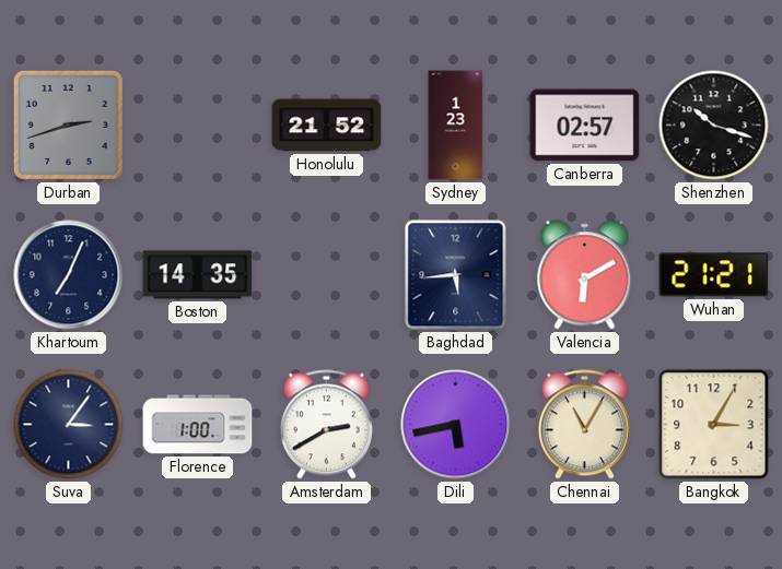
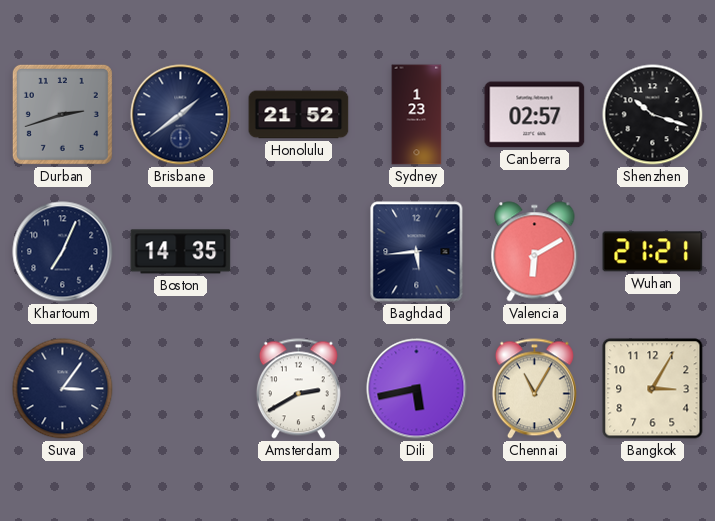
Brisbane: none -> 1:39 (181, 115)
Florence: 1:00 -> none (198, 425)
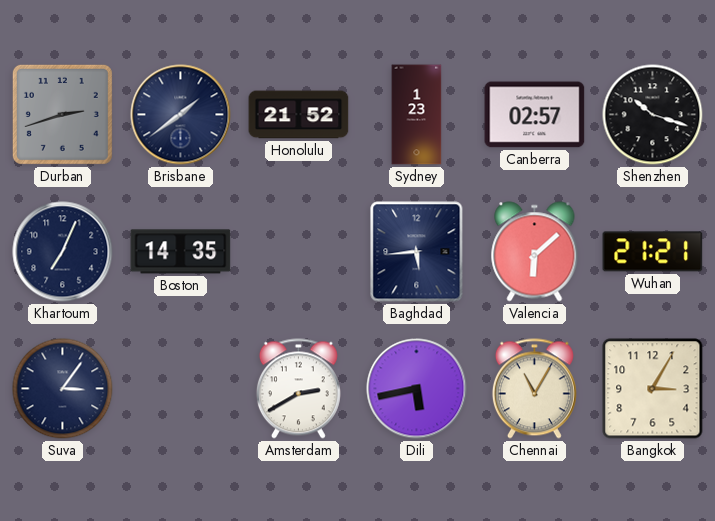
Valencia: 6:10 -> 6:08 (535, 252)
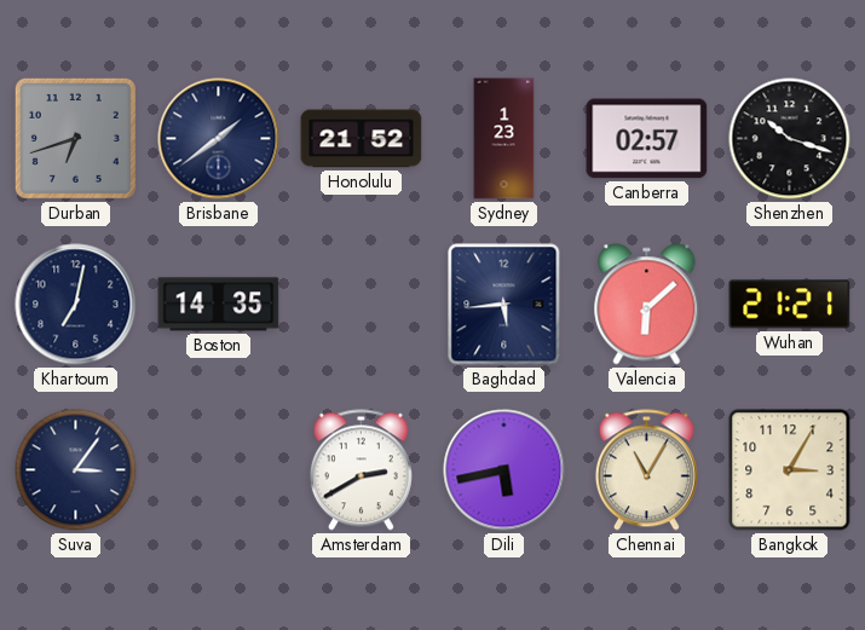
Durban: 2:42 -> 6:42 (75, 138)
Khartoum: 7:04 -> 7:02 (76, 305)
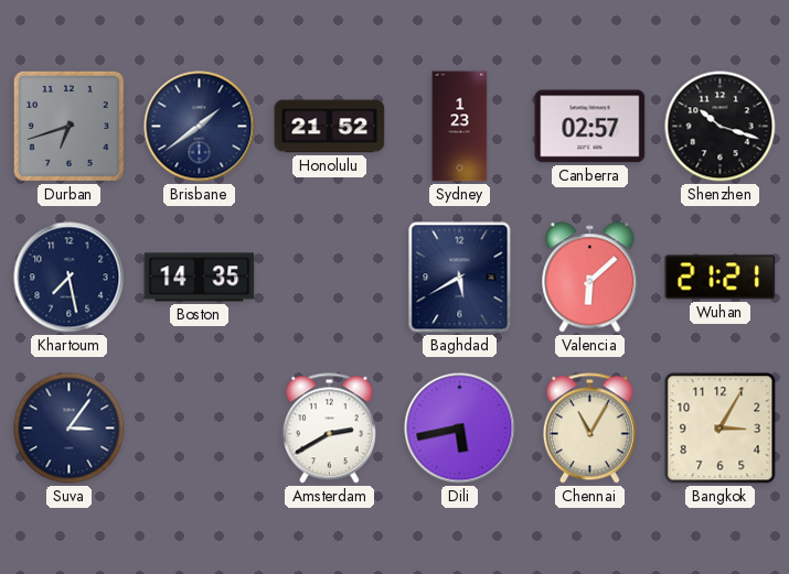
Khartoum: 7:02 -> 7:28 (70, 278)
Baghdad: 5:44 -> 5:40 (460, 278)
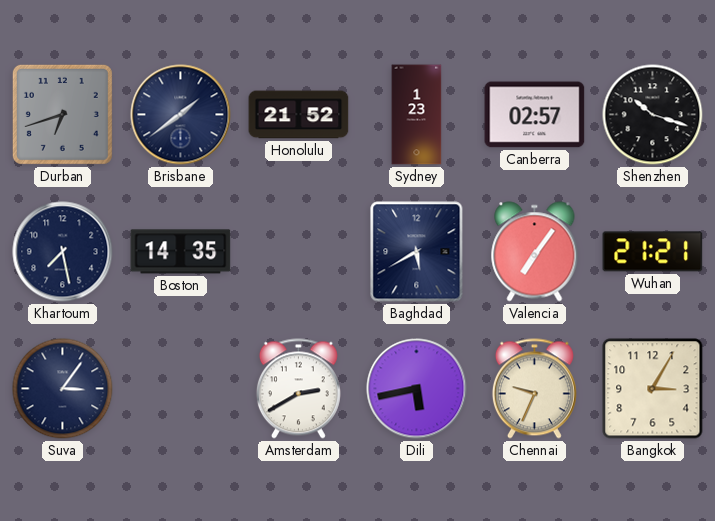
Valencia: 6:08 -> 7:06 (535, 252)
Chennai: 11:05 -> 9:34 (534, 389)
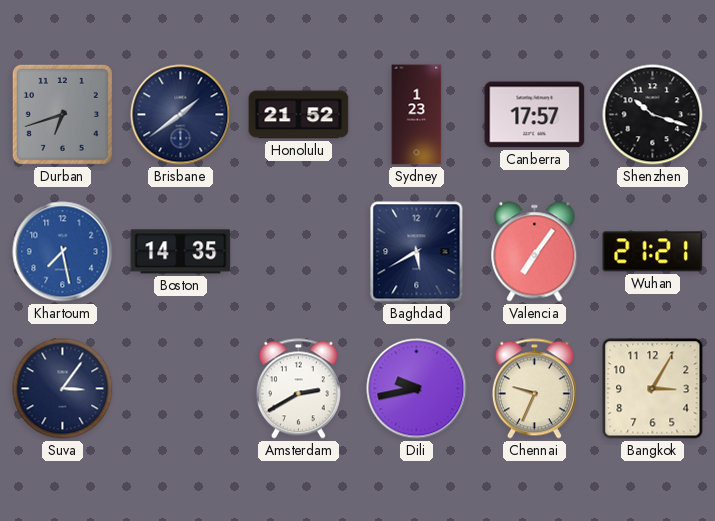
Canberra: 02:57 -> 17:57 (535, 115)
Khartoum dial: navy -> blue (63, 252)
Dili: 5:43 -> 9:43 (417, 389)
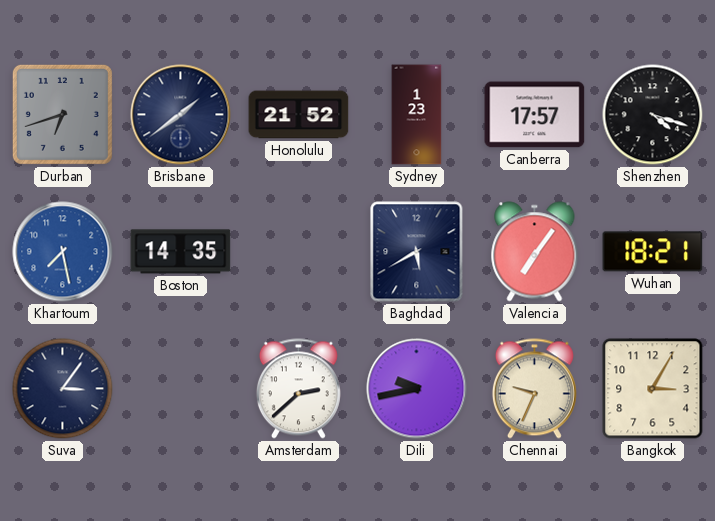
Shenzhen: 10:18 -> 4:18 (653, 115)
Wuhan: 21:21 -> 18:21 (653, 252)
Amsterdam: 2:40 -> 2:38 (298, 389)
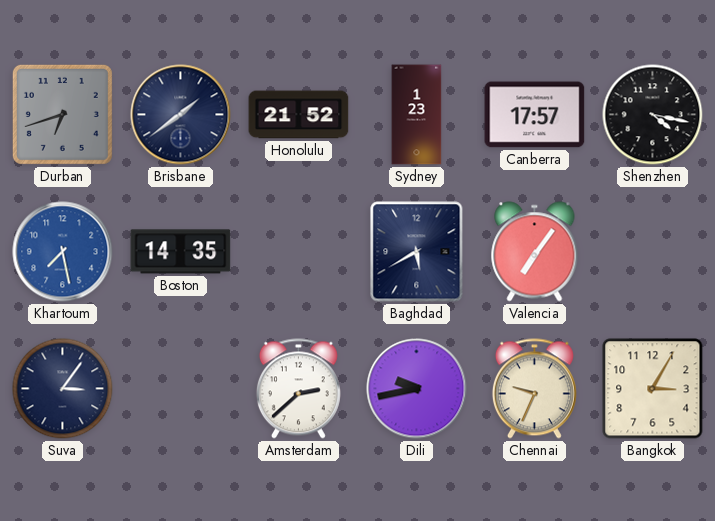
Shenzhen: 4:18 -> 4:17 (653, 115)
Wuhan: 18:21 -> none (653, 252)
